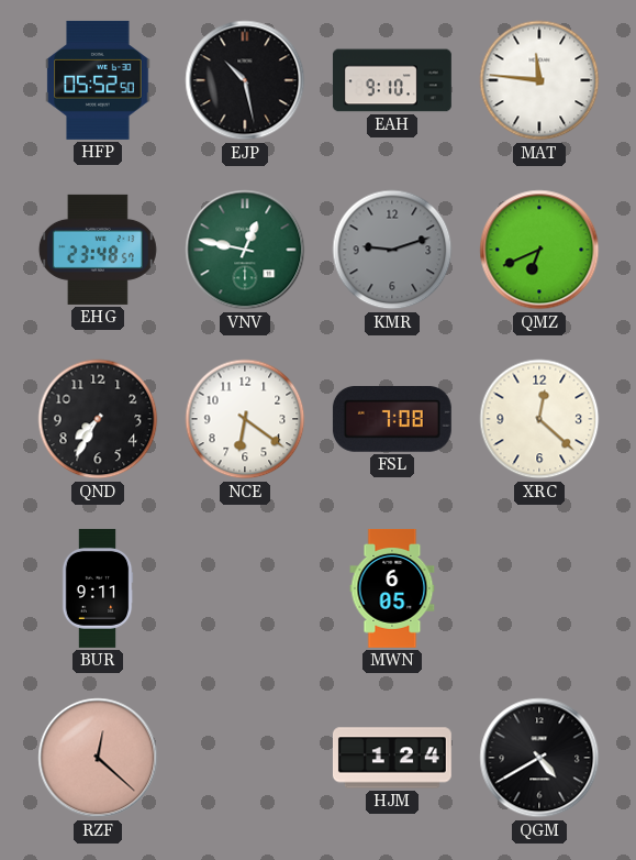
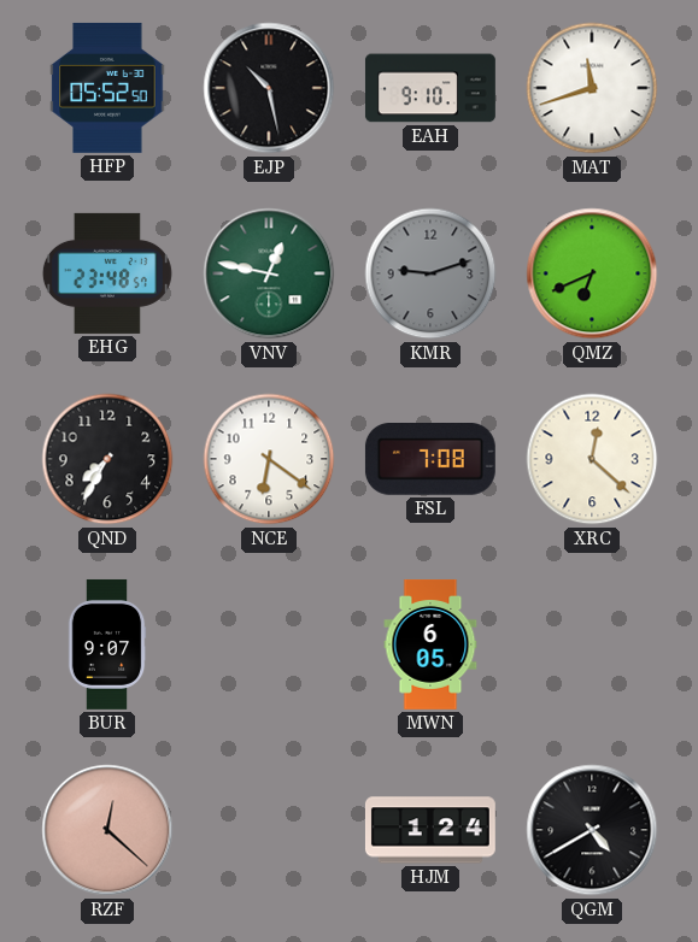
MAT: 11:46 -> 11:42 (592, 88)
BUR: 9:11 -> 9:07 (107, 644)
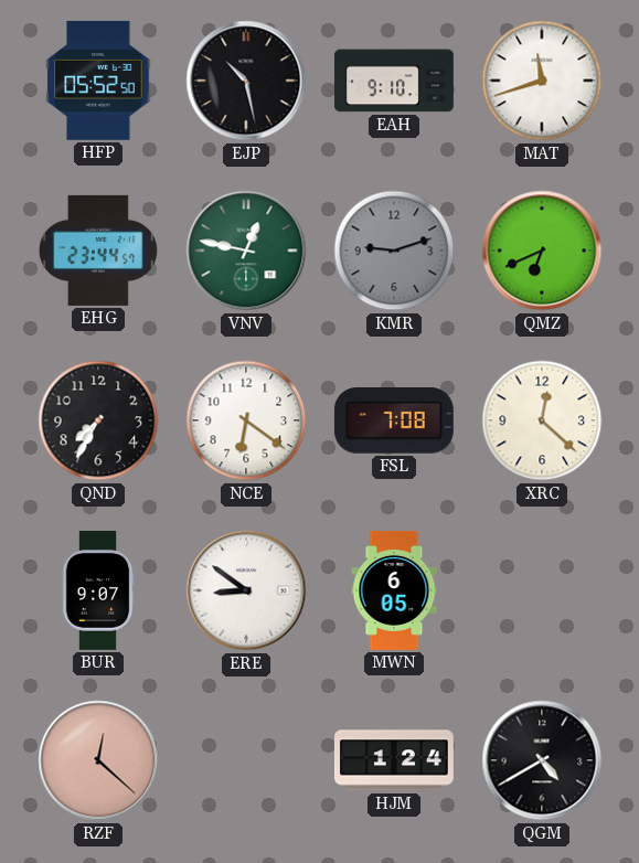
EHG: 23:48 -> 23:44 (98, 251)
ERE: none -> 8:51 (246, 590)
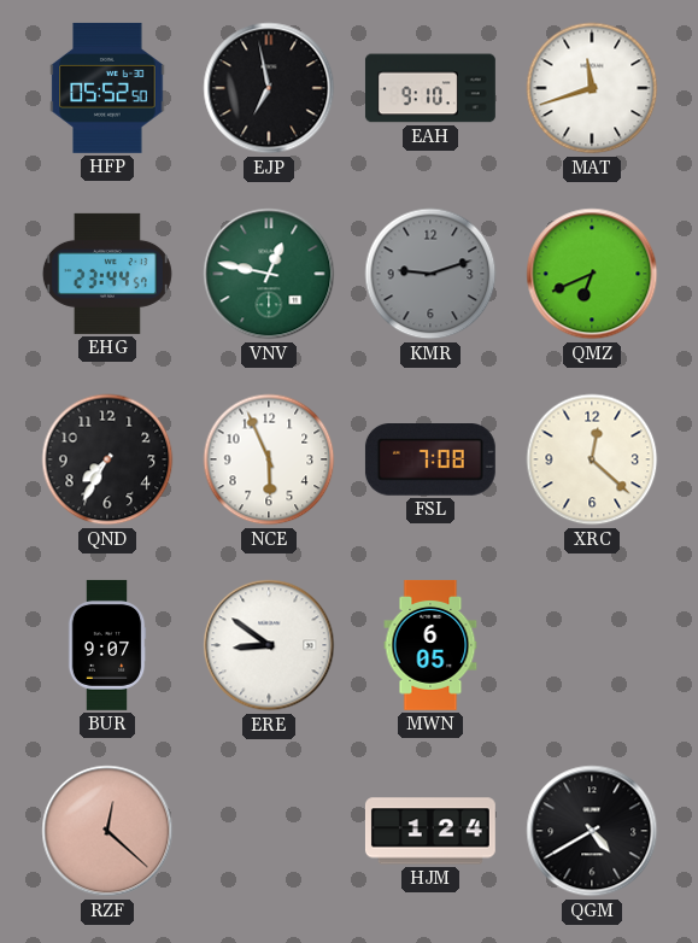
EJP: 10:28 -> 6:58 (269, 88)
NCE: 6:21 -> 5:56 (269, 459)
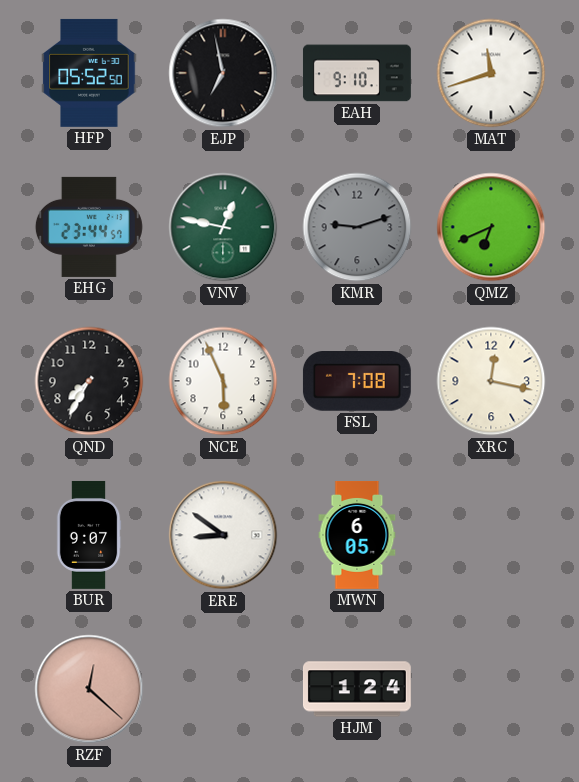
XRC: 12:22 -> 12:17 (491, 381)
QGM: 4:40 -> none (592, 831)
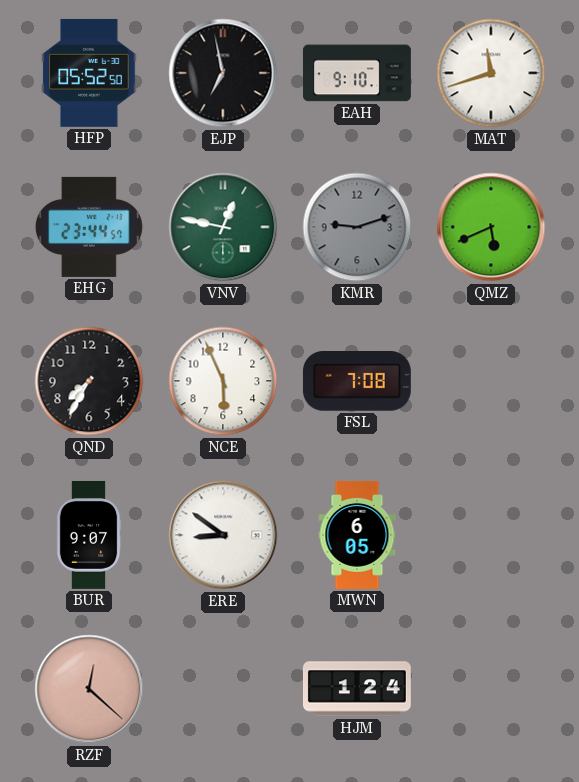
QMZ: 6:41 -> 5:41 (491, 227)
XRC: 12:17 -> none (491, 381)
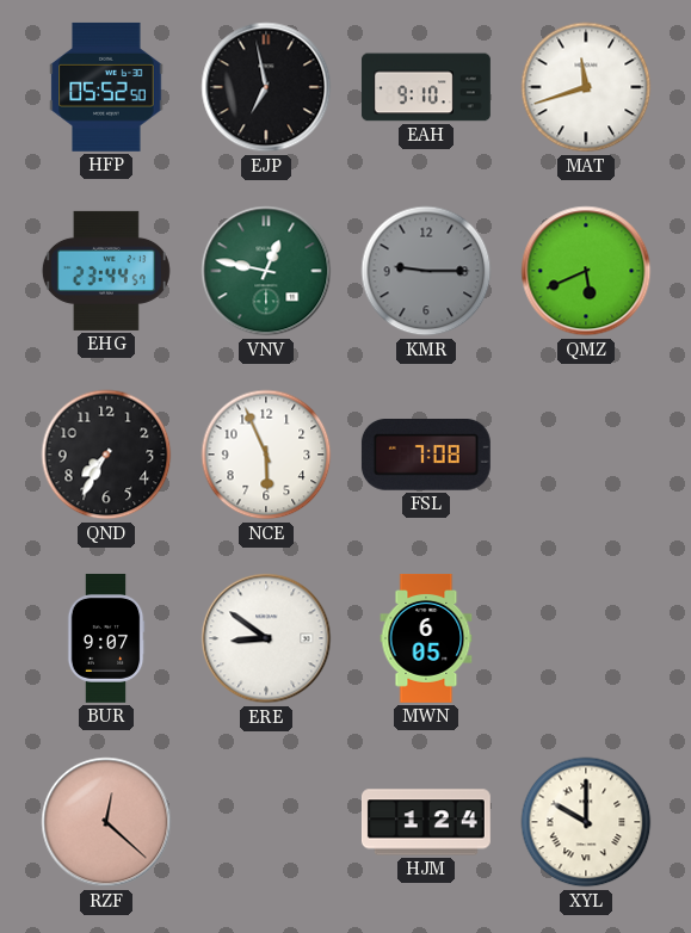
KMR: 9:12 -> 9:15 (426, 271)
XYL: none -> 10:00 (586, 822)
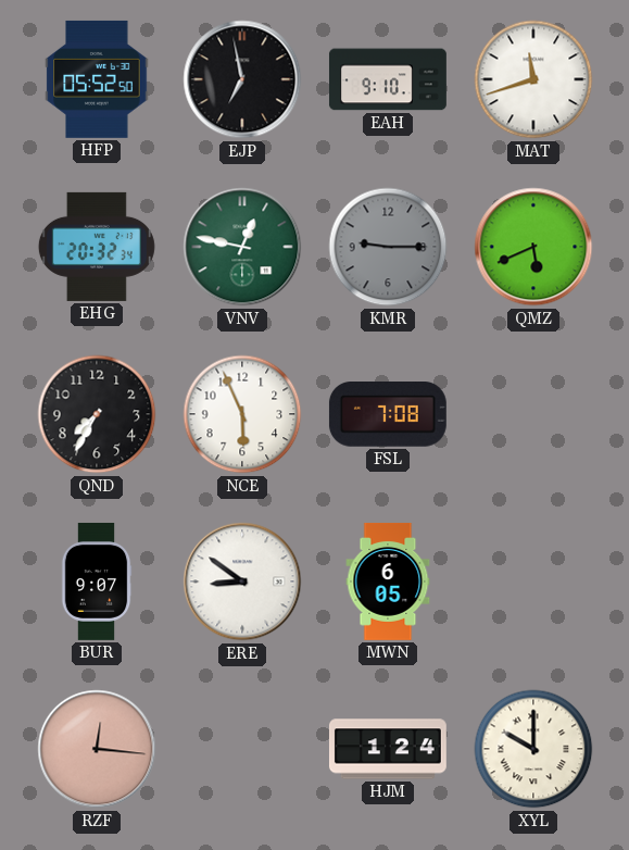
EHG: 23:44 -> 20:32 (97, 247)
RZF: 12:22 -> 12:16 (97, 749)
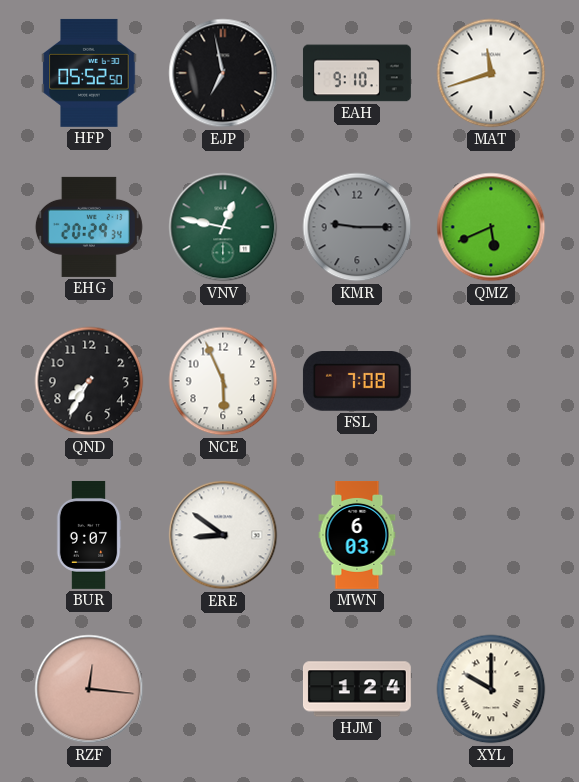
EHG: 20:32 -> 20:29 (89, 227)
MWN: 6:05 -> 6:03 (357, 535)
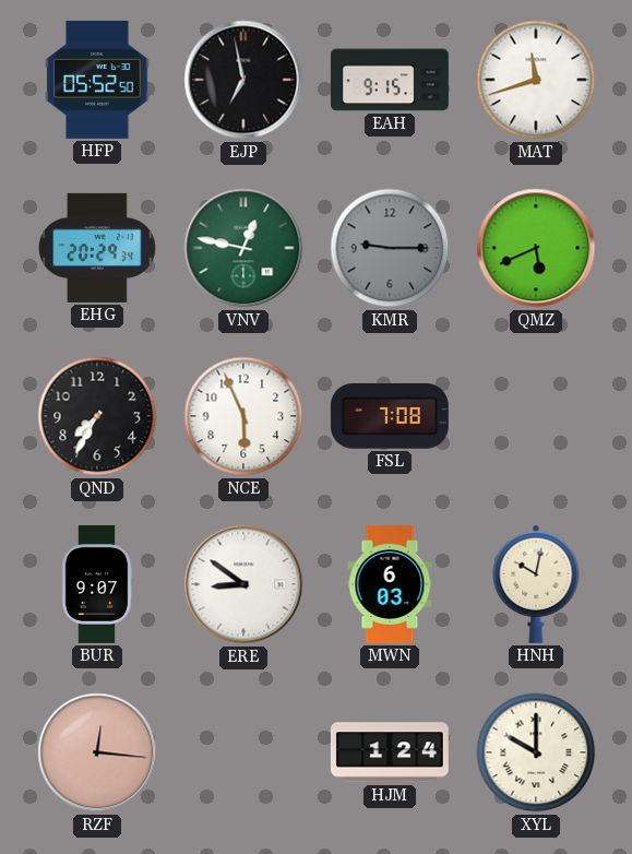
EAH: 9:10 -> 9:15 (390, 80)
HNH: none -> 10:02 (536, 584)
